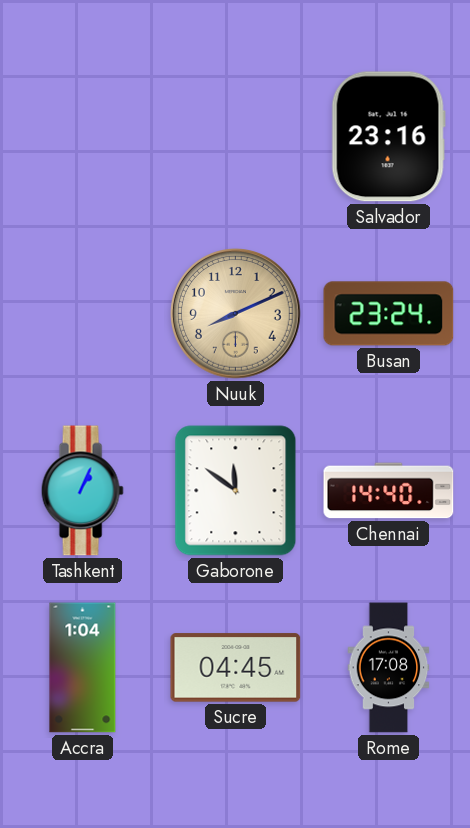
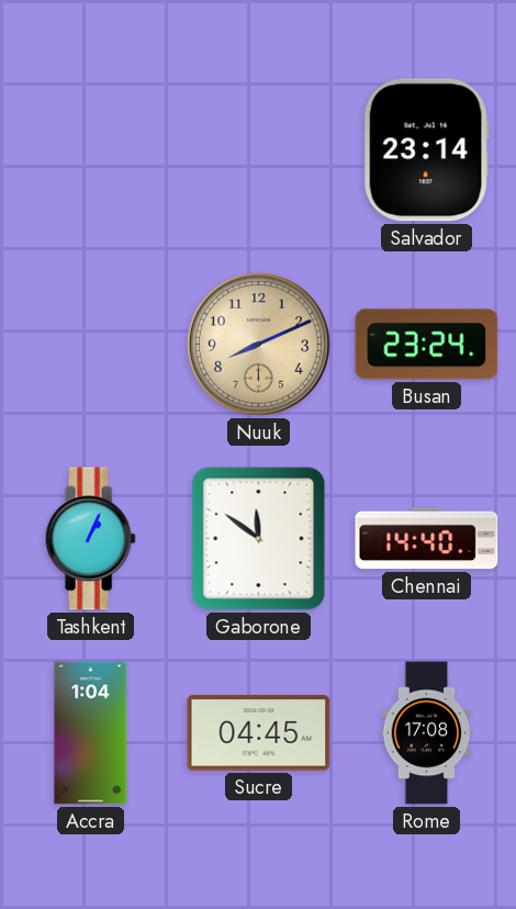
Salvador: 23:16 -> 23:14 (426, 150)
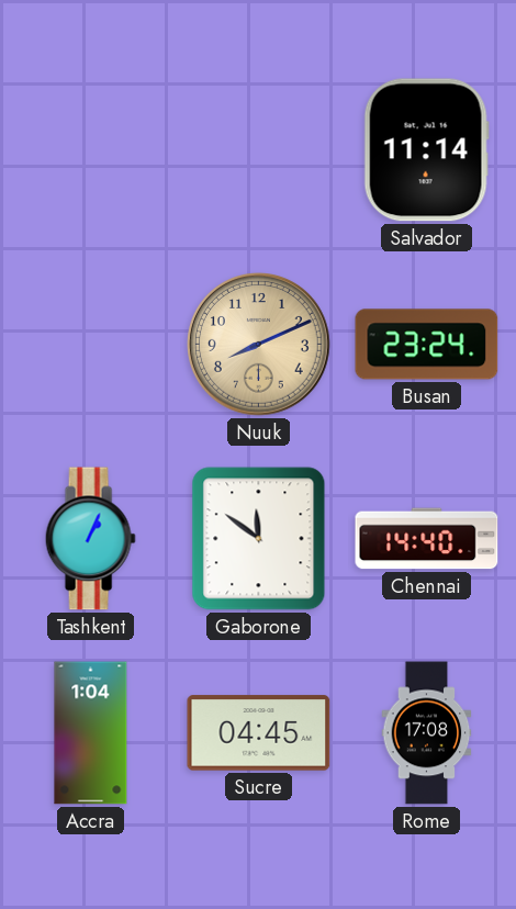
Salvador: 23:14 -> 11:14 (426, 150)
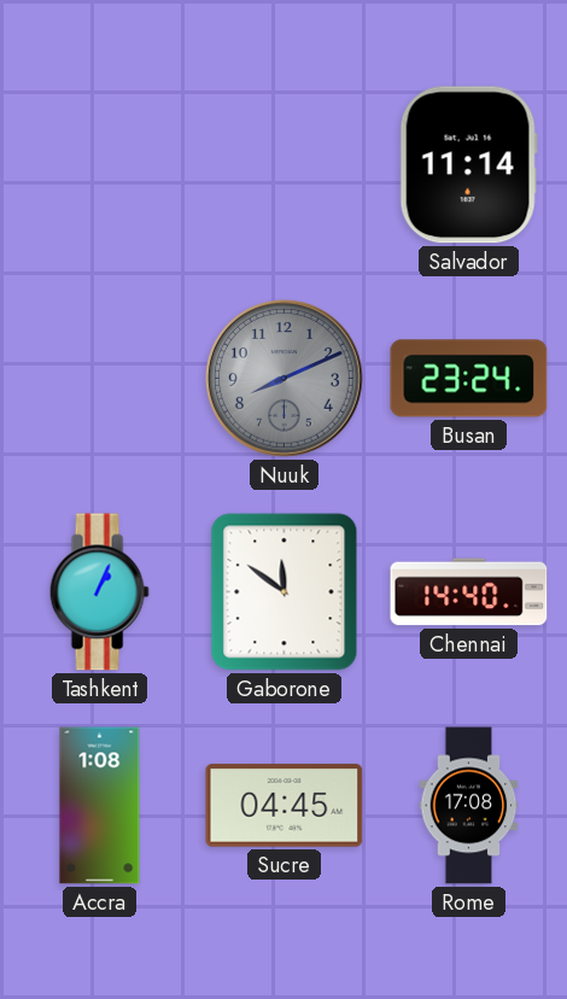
Nuuk dial: champagne -> grey (285, 379)
Accra: 1:04 -> 1:08 (100, 806)
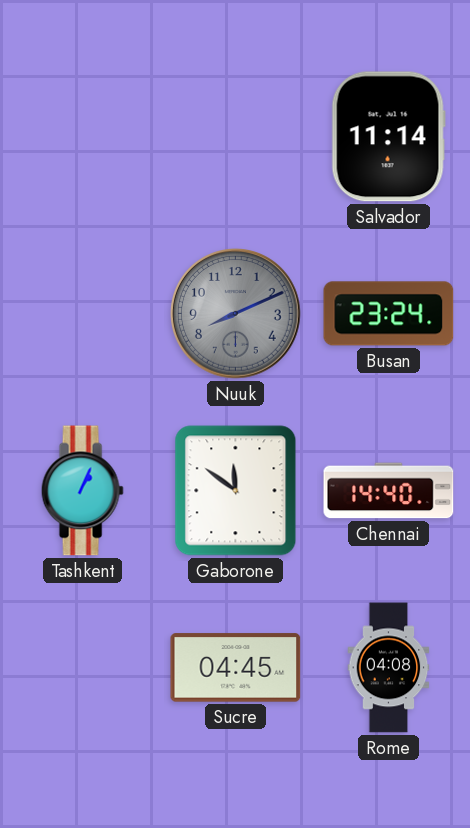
Accra: 1:08 -> none (100, 806)
Rome: 17:08 -> 04:08 (389, 668)
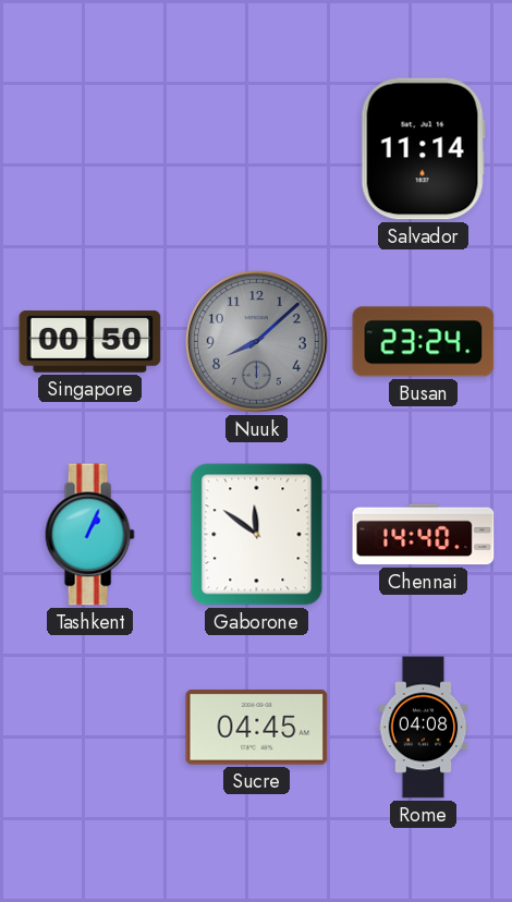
Singapore: none -> 00:50 (90, 342)
Nuuk: 8:11 -> 8:08 (257, 342)
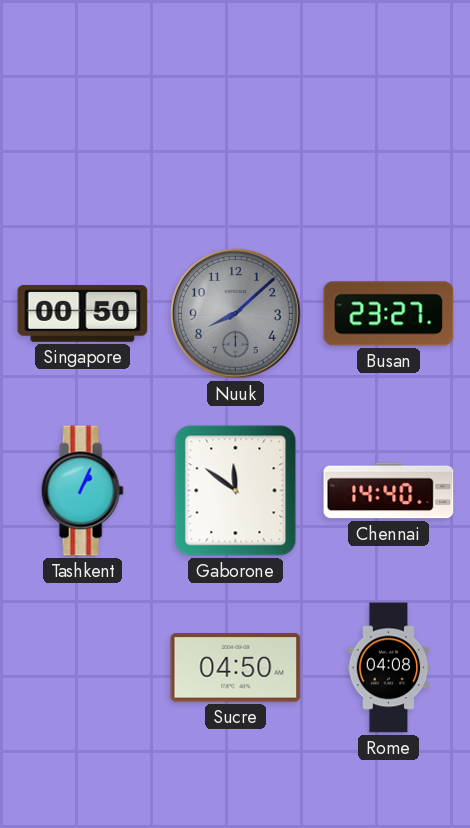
Salvador: 11:14 -> none (423, 149)
Busan: 23:24 -> 23:27 (389, 314)
Sucre: 04:45 -> 04:50 (236, 668)
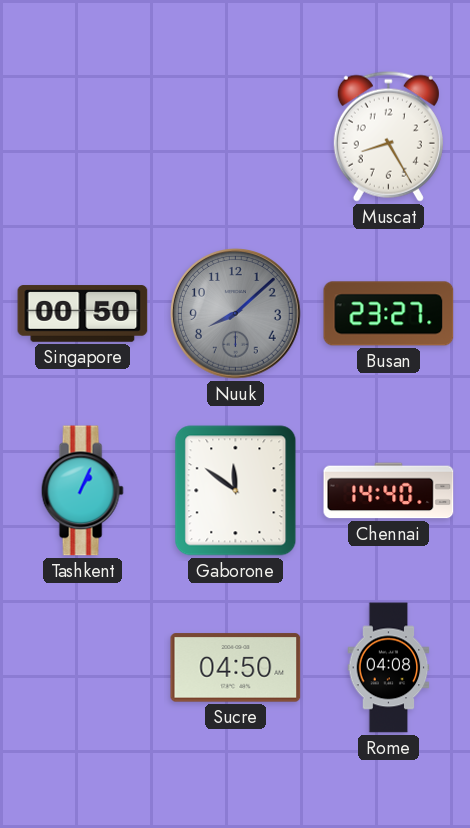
Muscat: none -> 8:25 (388, 136)
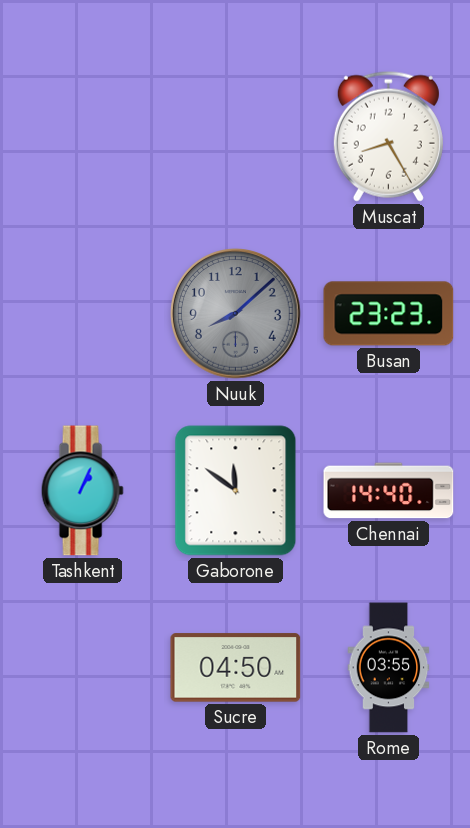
Singapore: 00:50 -> none (83, 314)
Busan: 23:27 -> 23:23 (389, 314)
Rome: 04:08 -> 03:55 (389, 668)
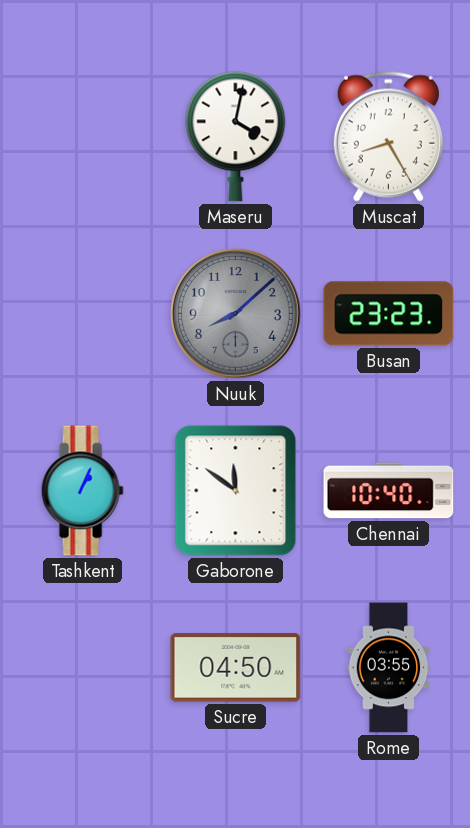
Maseru: none -> 4:02 (236, 137)
Chennai: 14:40 -> 10:40 (389, 491)
